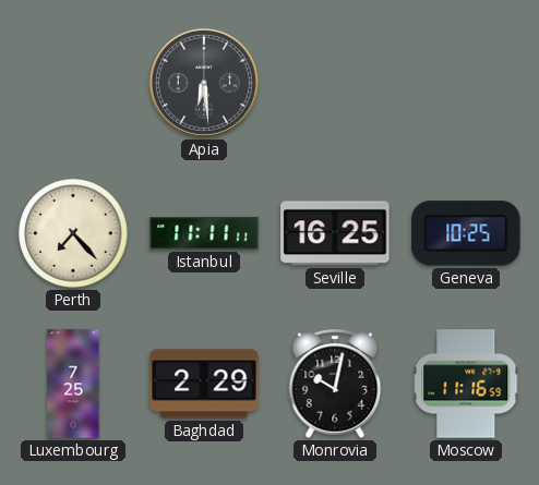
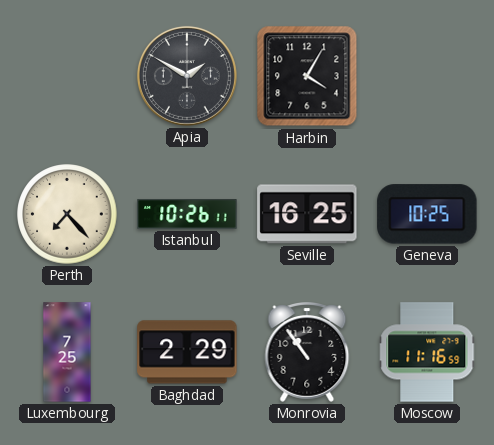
Apia: 6:29 -> 1:50 (187, 76)
Harbin: none -> 4:05 (307, 76)
Istanbul: 11:11 -> 10:26 (187, 214)
Monrovia: 10:02 -> 10:54 (307, 353)
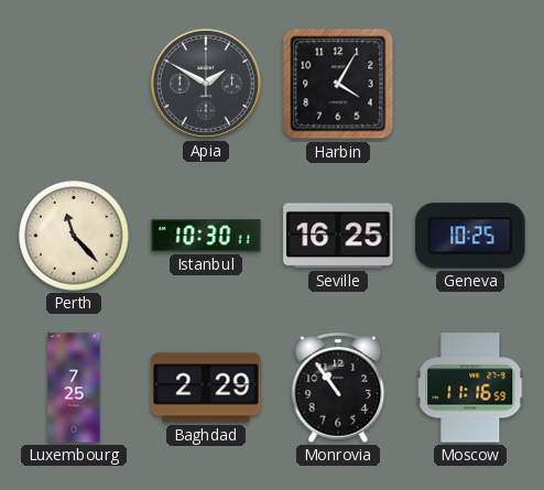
Perth: 7:23 -> 11:23 (74, 236)
Istanbul: 10:26 -> 10:30 (206, 236)
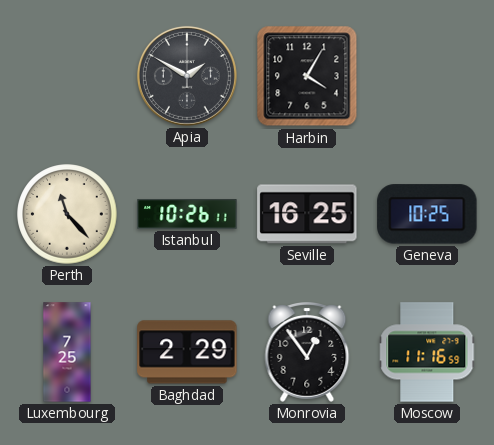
Istanbul: 10:30 -> 10:26 (187, 214)
Monrovia: 10:54 -> 12:54 (307, 353)
